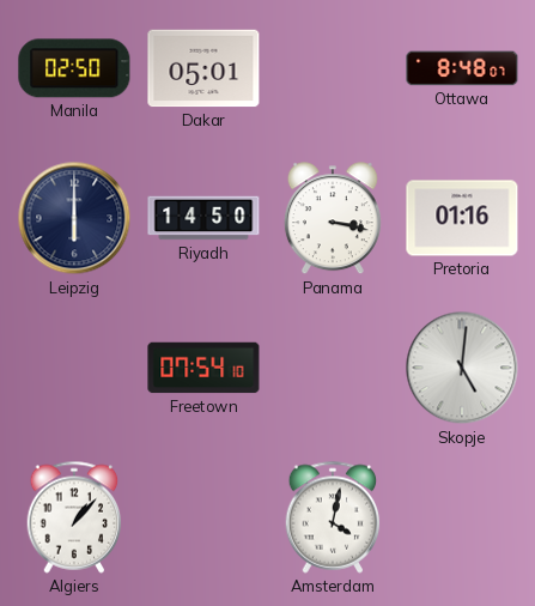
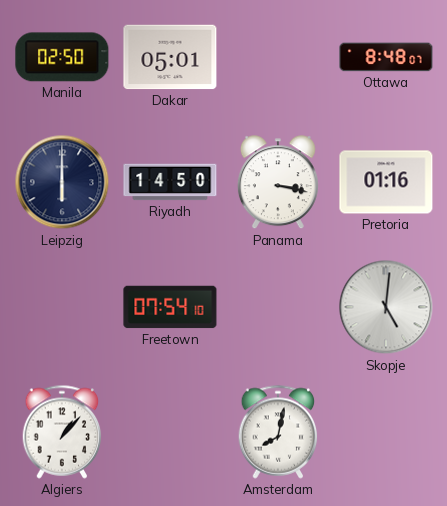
Amsterdam: 4:02 -> 8:02 (278, 432)
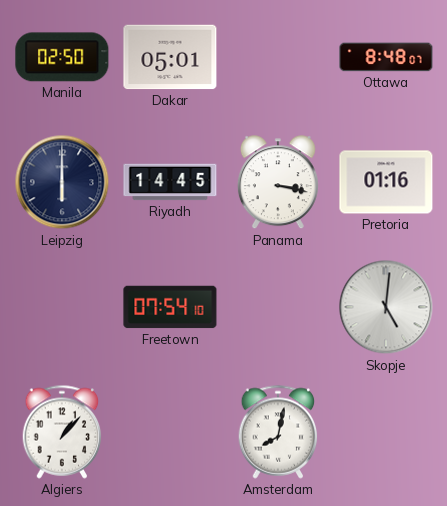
Riyadh: 14:50 -> 14:45 (170, 182)
